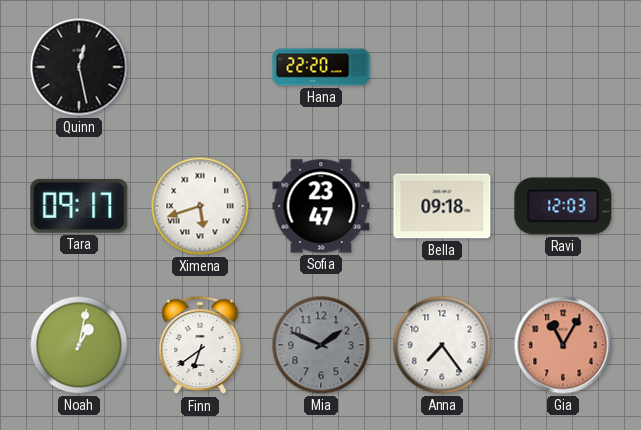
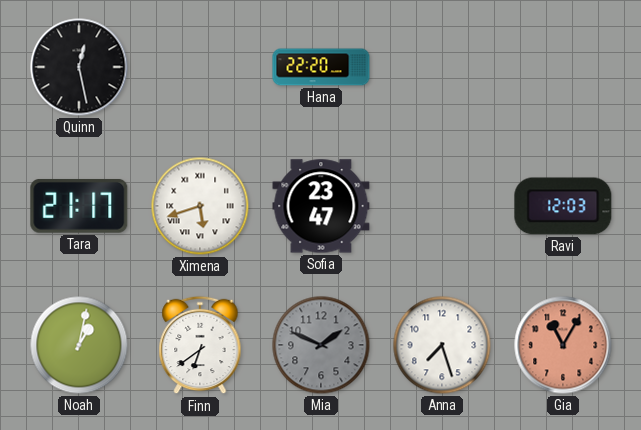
Tara: 09:17 -> 21:17 (79, 206)
Bella: 09:18 -> none (442, 206)
Anna: 7:24 -> 7:27 (442, 345)
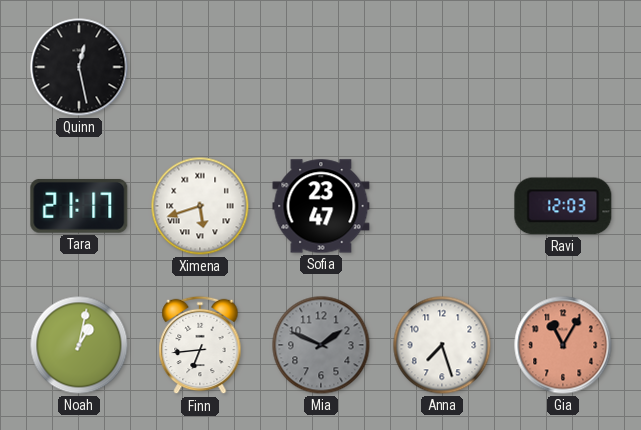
Hana: 22:20 -> none (321, 67)
Finn: 6:39 -> 6:44 (200, 345)
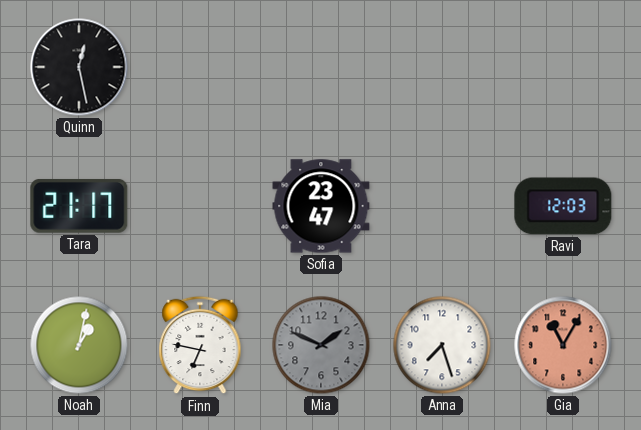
Ximena: 5:42 -> none (200, 206)
Finn: 6:44 -> 6:47 (200, 345)
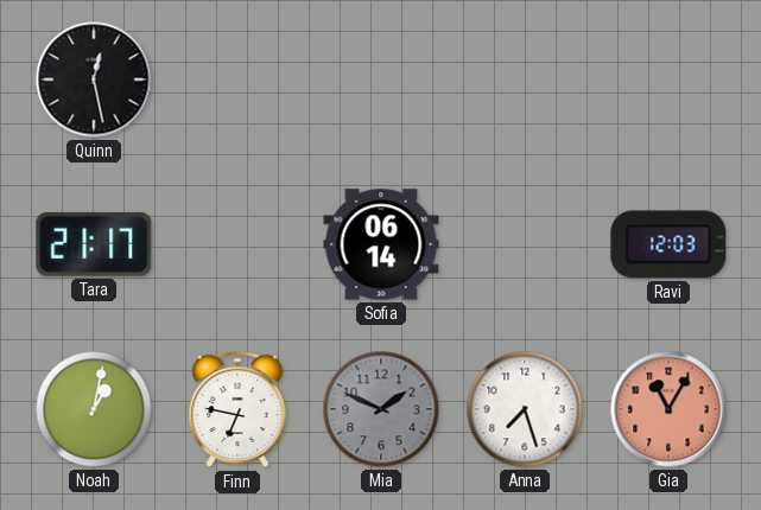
Sofia: 23:47 -> 06:14 (381, 244)
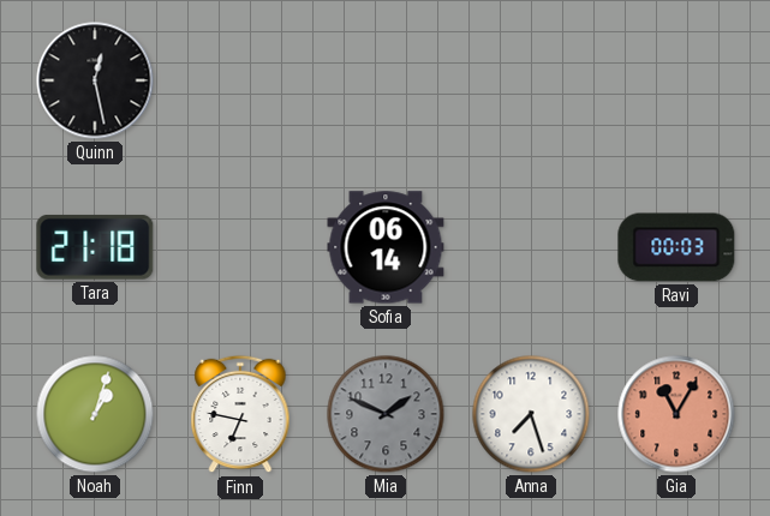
Tara: 21:17 -> 21:18 (95, 247)
Ravi: 12:03 -> 00:03 (676, 247)
Noah: 1:02 -> 1:03 (95, 414)
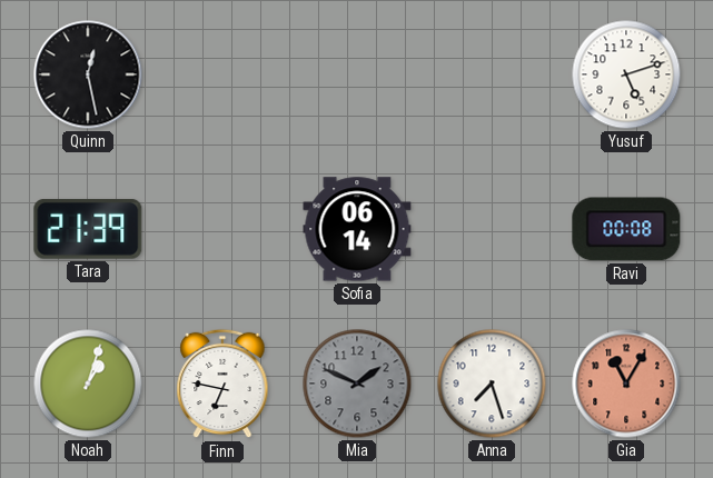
Yusuf: none -> 5:12 (626, 74)
Tara: 21:18 -> 21:39 (88, 229)
Ravi: 00:03 -> 00:08 (626, 229)
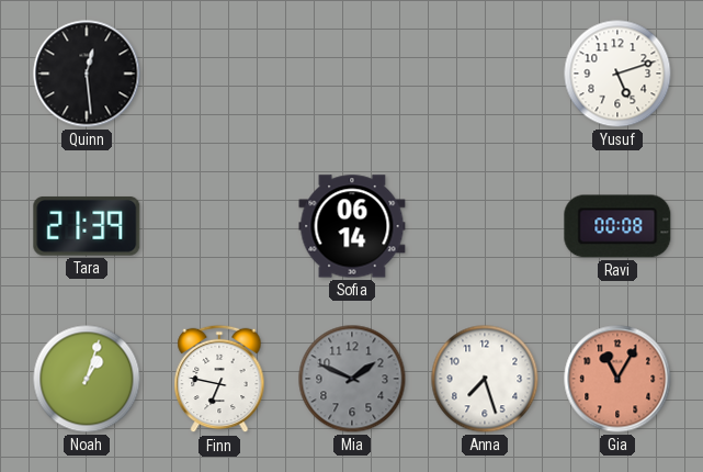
Quinn: 12:28 -> 12:29 (87, 74)
